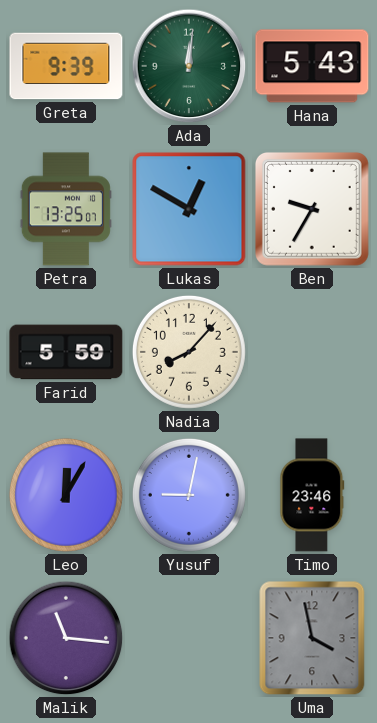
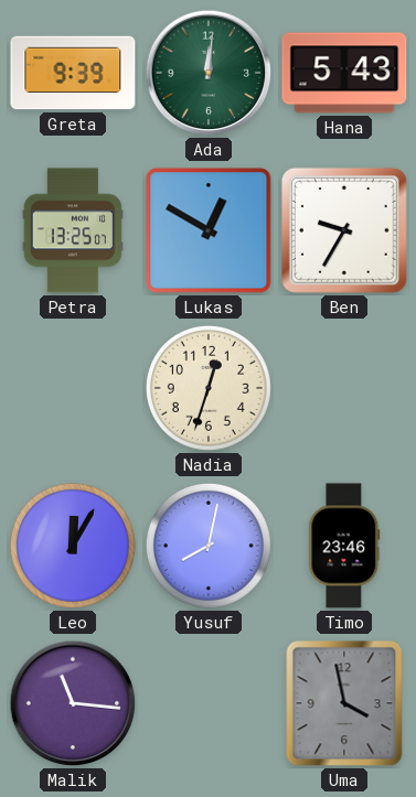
Farid: 5:59 -> none (66, 352)
Nadia: 8:07 -> 12:33 (209, 388)
Yusuf: 9:02 -> 8:02 (209, 546)
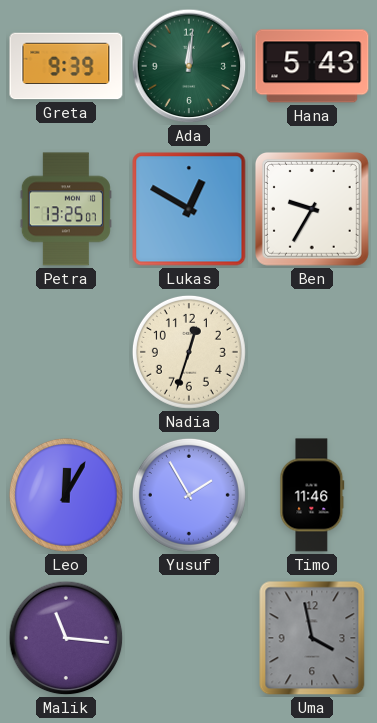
Yusuf: 8:02 -> 1:55 (189, 495)
Timo: 23:46 -> 11:46 (312, 495)
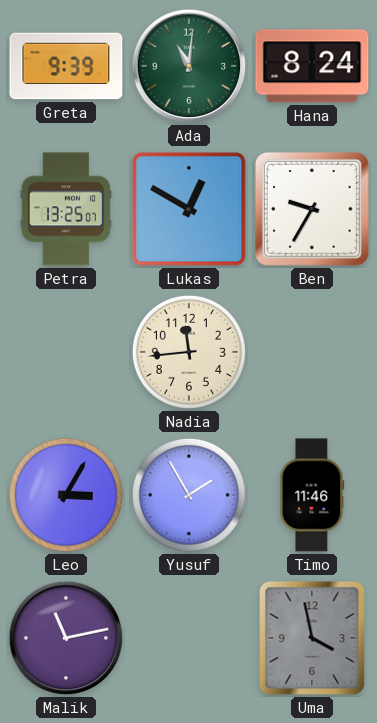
Ada: 12:01 -> 11:01 (189, 66)
Hana: 5:43 -> 8:24 (312, 66)
Nadia: 12:33 -> 11:44 (189, 352)
Leo: 12:05 -> 3:05 (66, 495)
Malik: 11:16 -> 11:13 (66, 638)
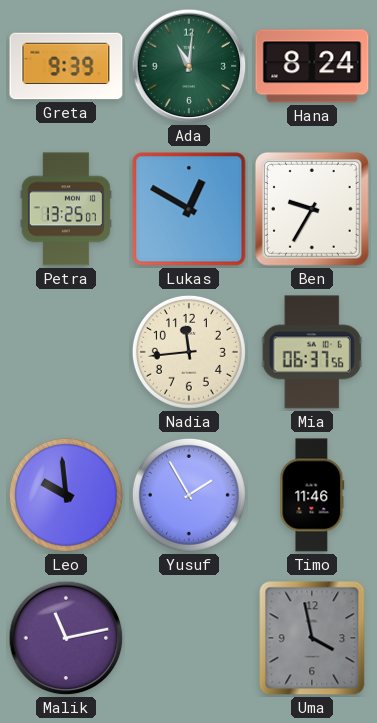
Mia: none -> 06:37 (312, 352)
Leo: 3:05 -> 9:59 (66, 495)
